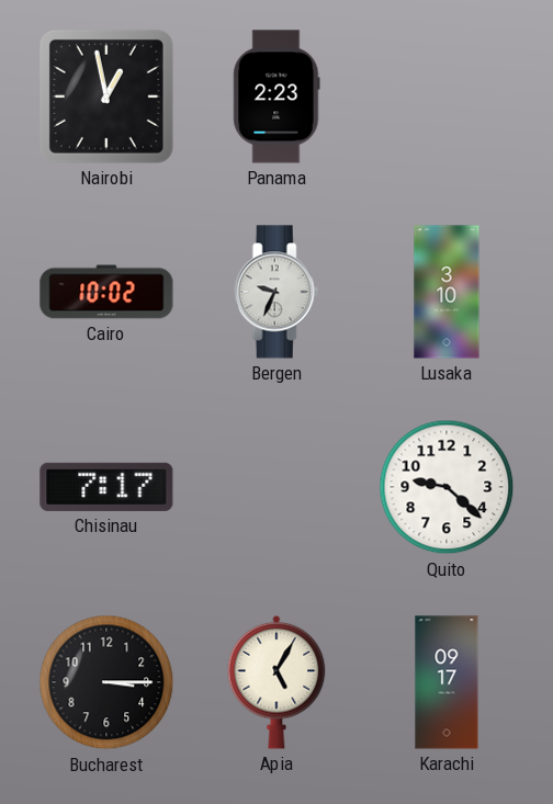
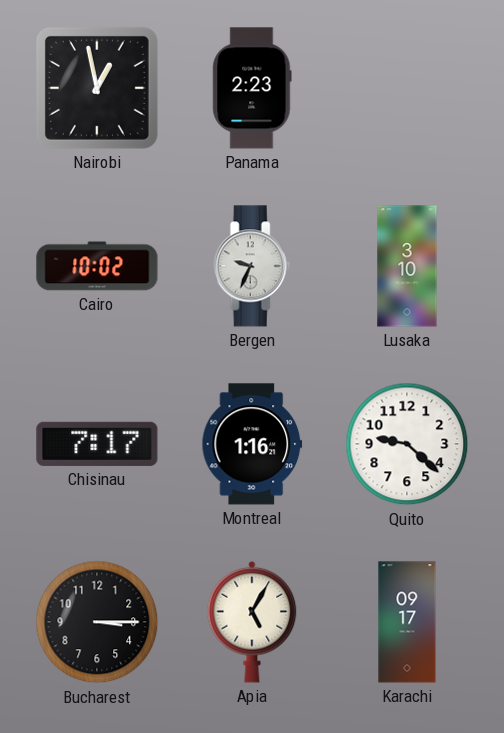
Montreal: none -> 1:16 (252, 444)
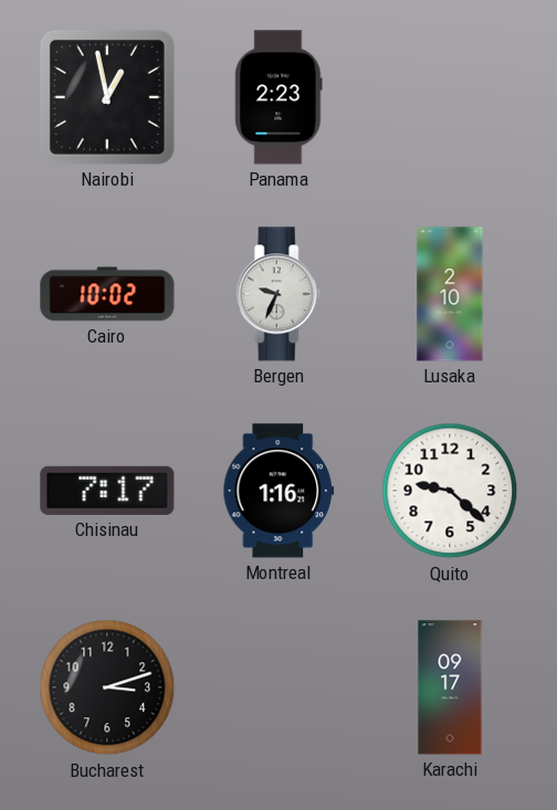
Lusaka: 3:10 -> 2:10 (450, 294)
Bucharest: 3:15 -> 3:12 (107, 687)
Apia: 5:05 -> none (252, 622)
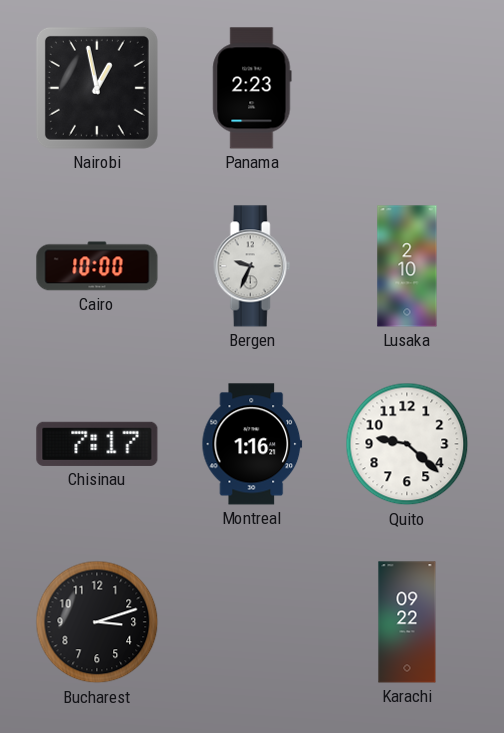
Cairo: 10:02 -> 10:00 (97, 266)
Karachi: 09:17 -> 09:22 (407, 622)
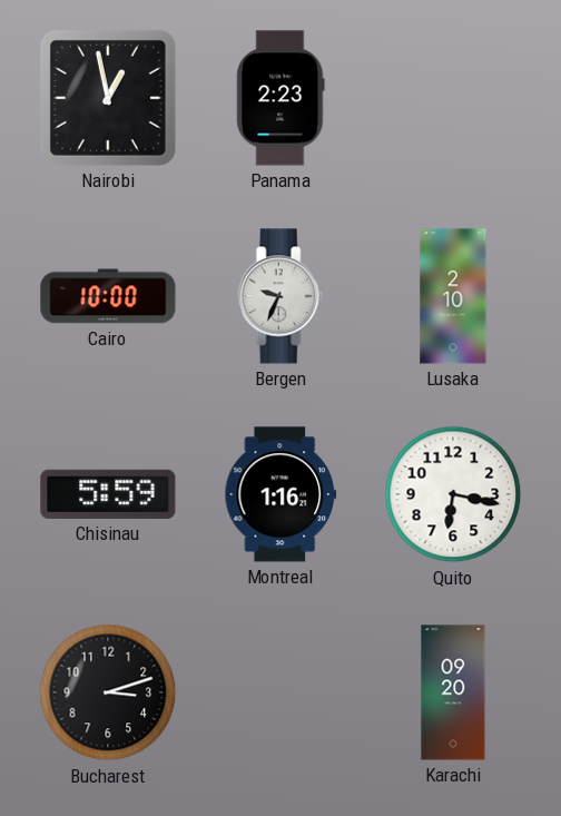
Chisinau: 7:17 -> 5:59 (108, 494)
Quito: 9:22 -> 6:17 (453, 494)
Karachi: 09:22 -> 09:20 (453, 692)
